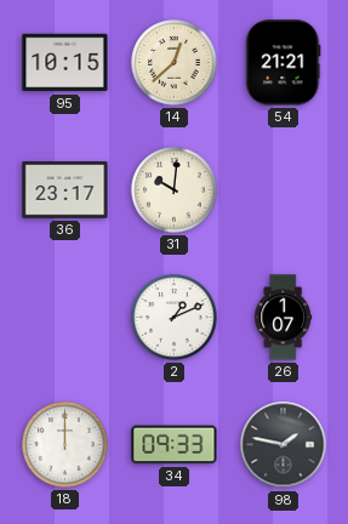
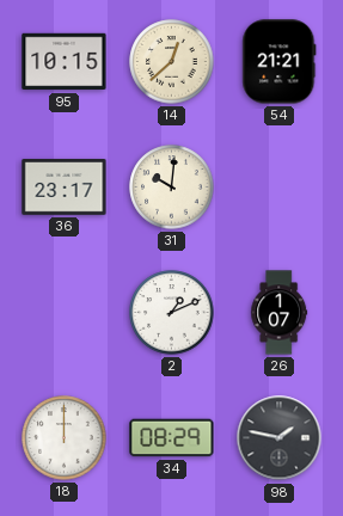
34: 09:33 -> 08:29 (172, 438)
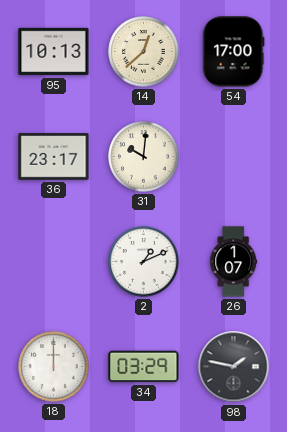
95: 10:15 -> 10:13 (54, 52)
54: 21:21 -> 17:00 (234, 52)
34: 08:29 -> 03:29 (144, 367)
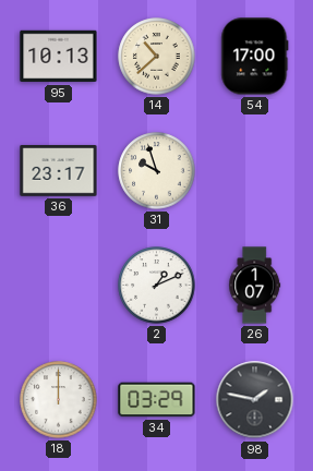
14: 12:38 -> 10:38 (157, 57)
31: 10:01 -> 9:57 (157, 171)
